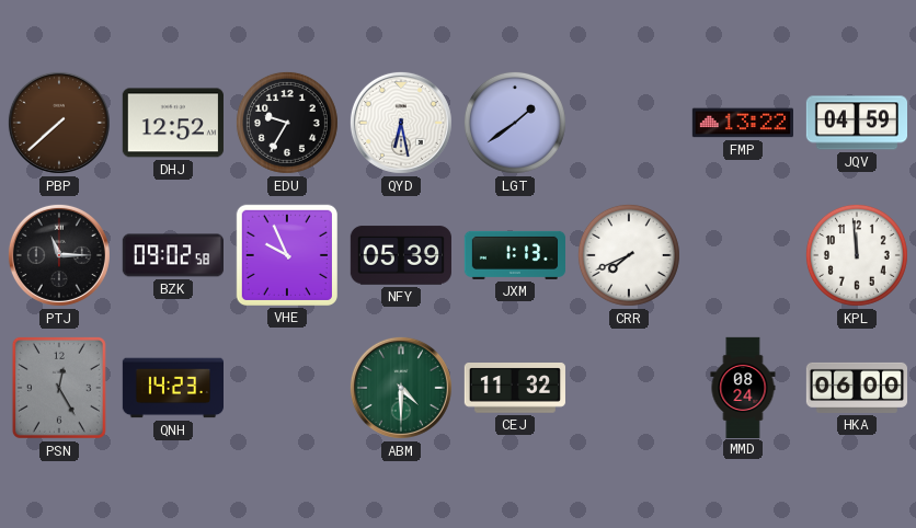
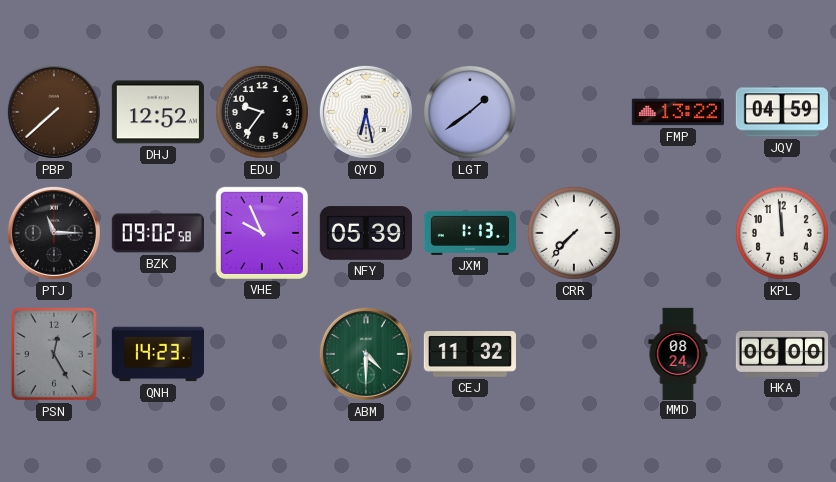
EDU: 9:35 -> 9:36 (262, 112)
CRR: 7:41 -> 7:37 (574, 233)
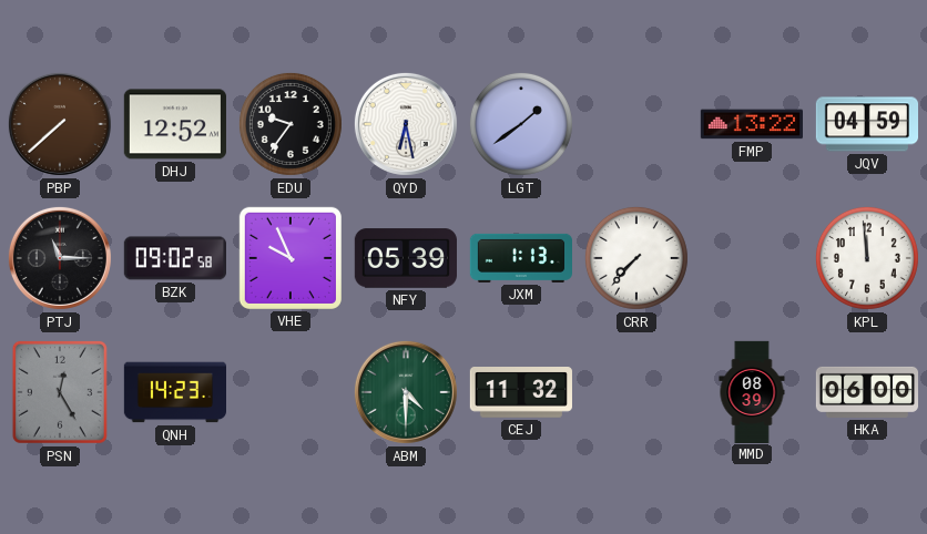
MMD: 08:24 -> 08:39 (752, 391)
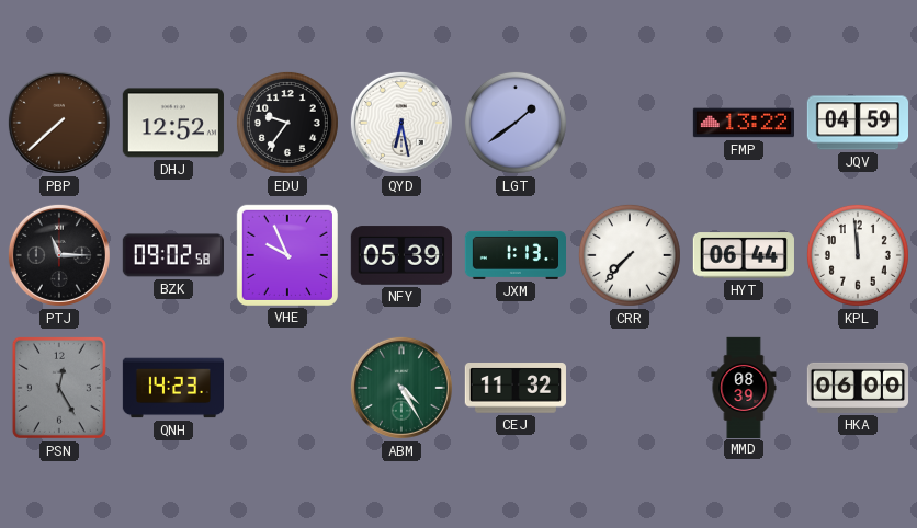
HYT: none -> 06:44 (744, 255)
ABM: 4:30 -> 4:25 (401, 388)
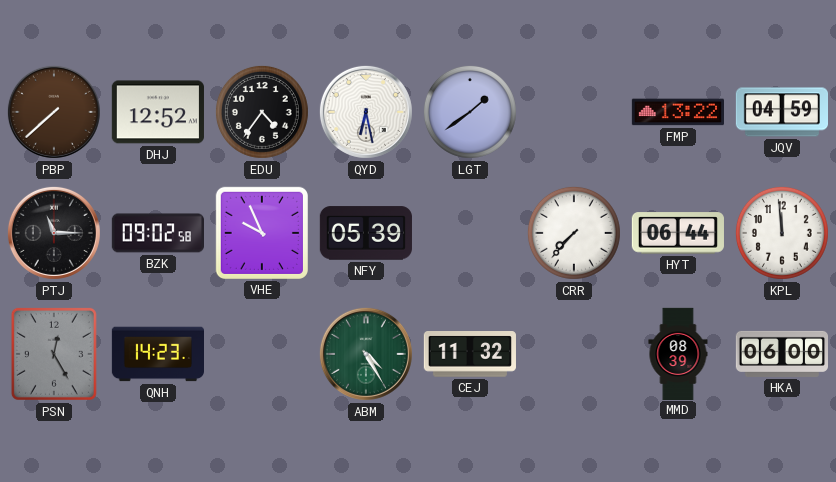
EDU: 9:36 -> 4:36 (262, 112)
JXM: 1:13 -> none (514, 255)
